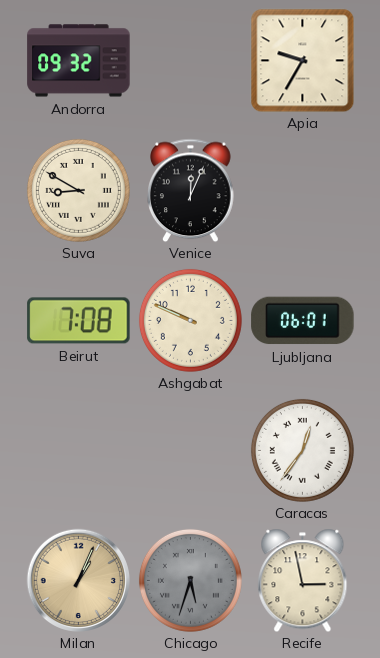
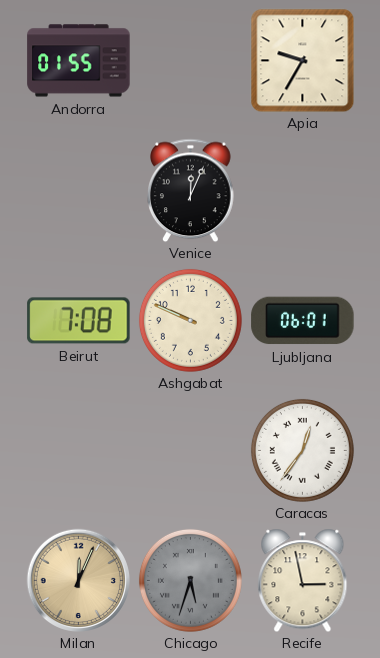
Andorra: 09:32 -> 01:55 (79, 61)
Suva: 8:50 -> none (78, 190)
Milan: 1:04 -> 12:04 (78, 580)
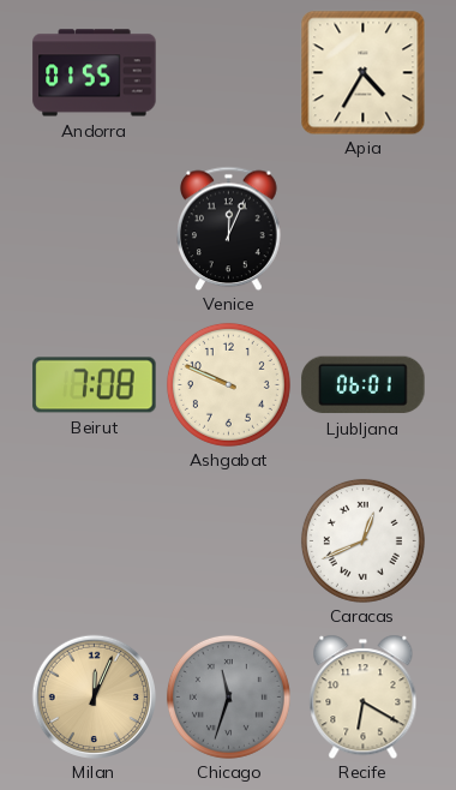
Apia: 9:35 -> 4:35 (362, 72)
Caracas: 12:36 -> 12:41 (362, 540)
Chicago: 5:33 -> 11:33 (228, 696)
Recife: 2:58 -> 6:20 (364, 696)
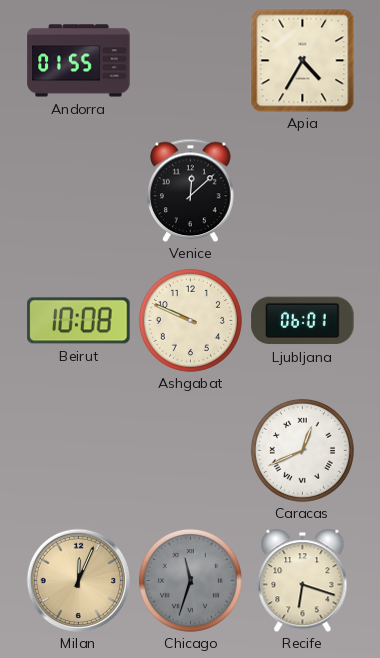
Venice: 12:04 -> 12:08 (191, 190)
Beirut: 7:08 -> 10:08 (79, 321)
Recife: 6:20 -> 6:18 (303, 580)
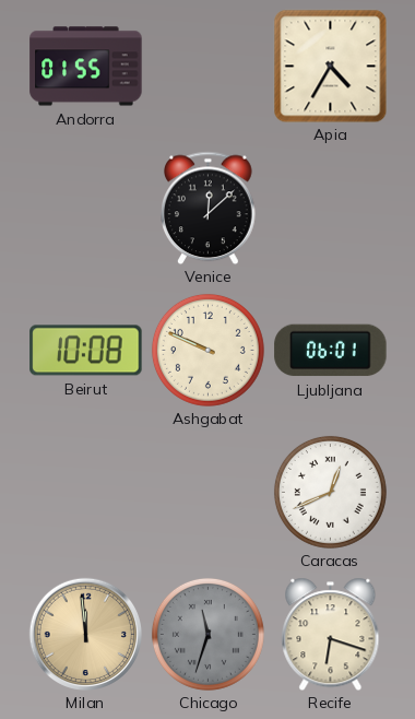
Milan: 12:04 -> 11:59 (85, 634)
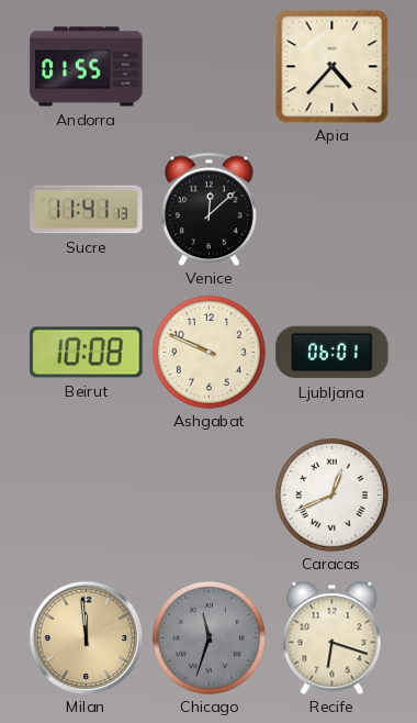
Apia: 4:35 -> 4:37 (331, 66)
Sucre: none -> 11:41 (87, 210)
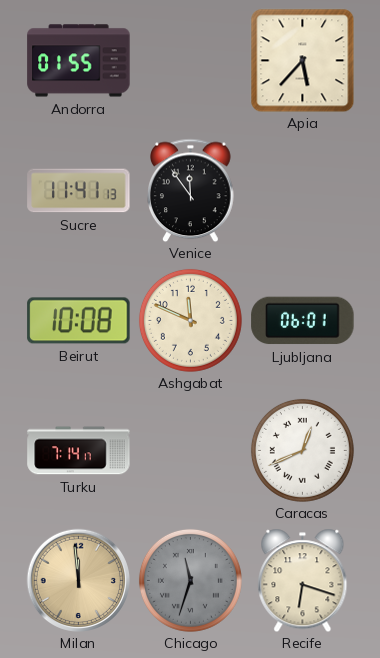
Apia: 4:37 -> 5:37 (302, 60)
Venice: 12:08 -> 11:54 (191, 190)
Ashgabat: 9:49 -> 11:49 (190, 320)
Turku: none -> 7:14 (79, 451)
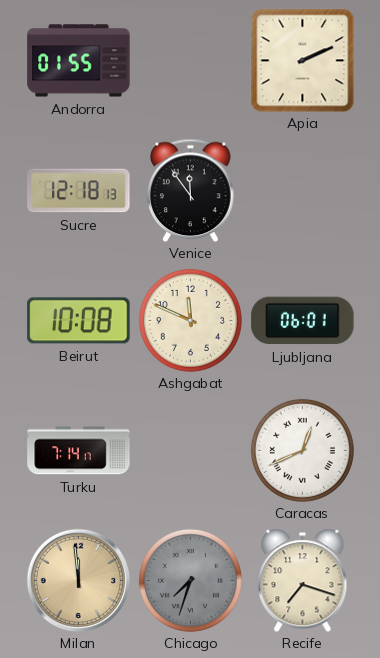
Apia: 5:37 -> 2:11 (302, 60)
Sucre: 11:41 -> 12:18 (79, 191)
Chicago: 11:33 -> 7:33 (190, 580)
Recife: 6:18 -> 7:18 (303, 580)
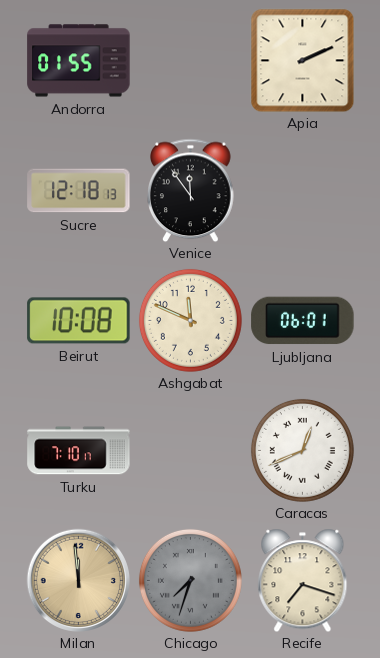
Turku: 7:14 -> 7:10 (79, 451)
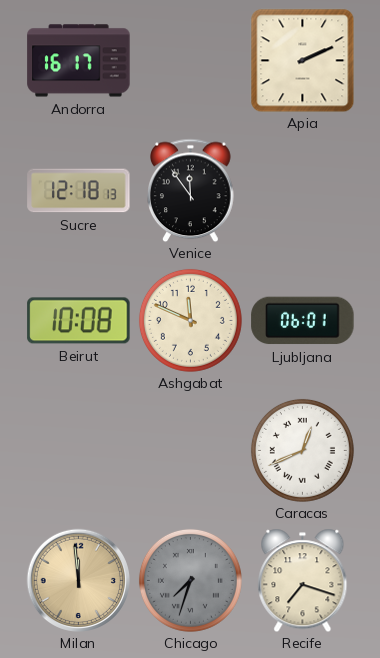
Andorra: 01:55 -> 16:17 (79, 61)
Turku: 7:10 -> none (79, 451)
